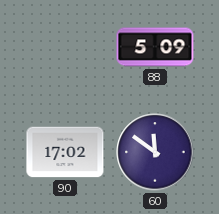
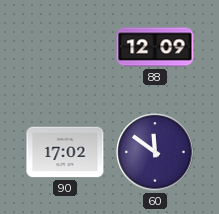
88: 5:09 -> 12:09 (155, 47)
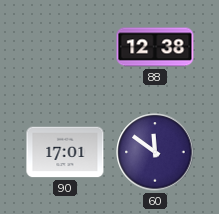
88: 12:09 -> 12:38 (155, 47)
90: 17:02 -> 17:01 (65, 152)
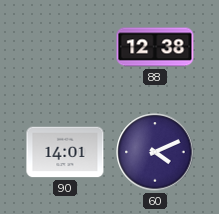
90: 17:01 -> 14:01 (65, 152)
60: 11:51 -> 4:11 (155, 152)
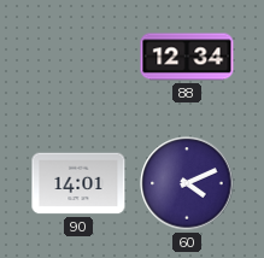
88: 12:38 -> 12:34 (187, 57)
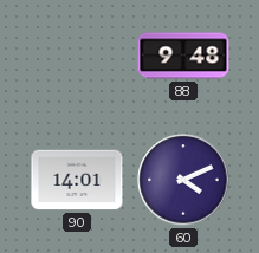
88: 12:34 -> 9:48 (183, 56)
